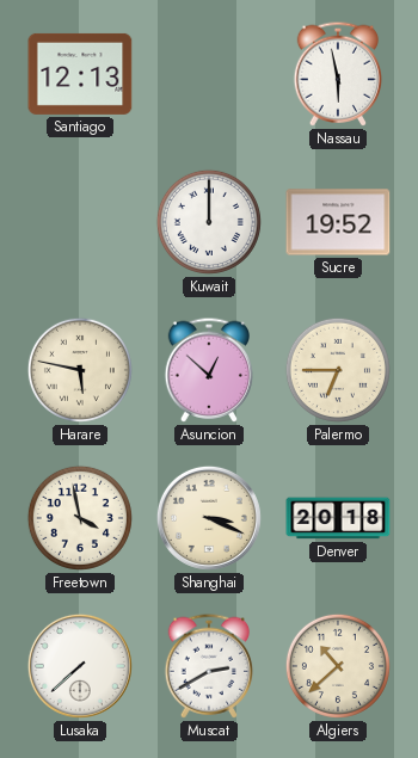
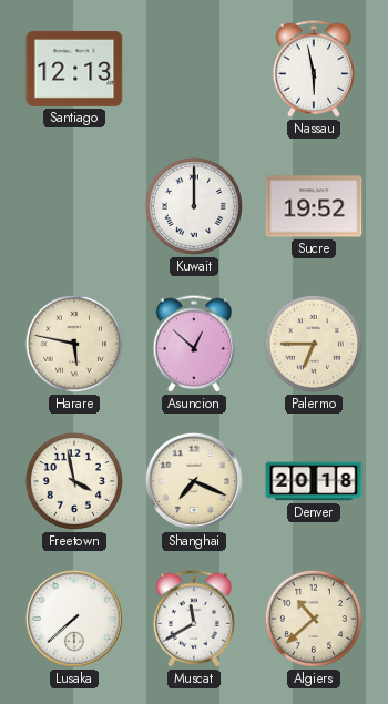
Shanghai: 3:19 -> 7:19 (194, 481)
Muscat: 2:40 -> 11:40 (194, 619)
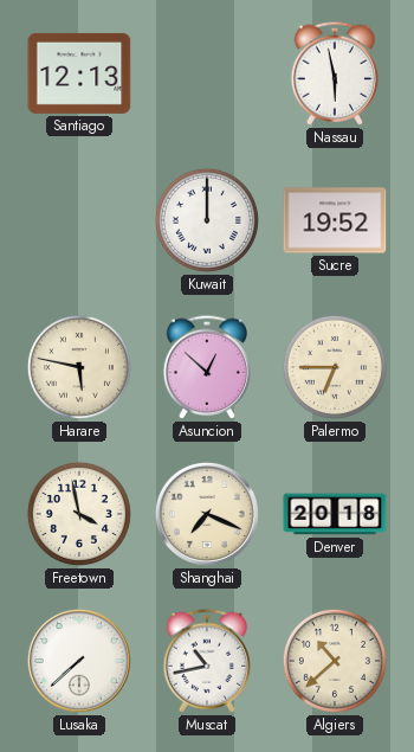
Muscat: 11:40 -> 10:43 (207, 661)
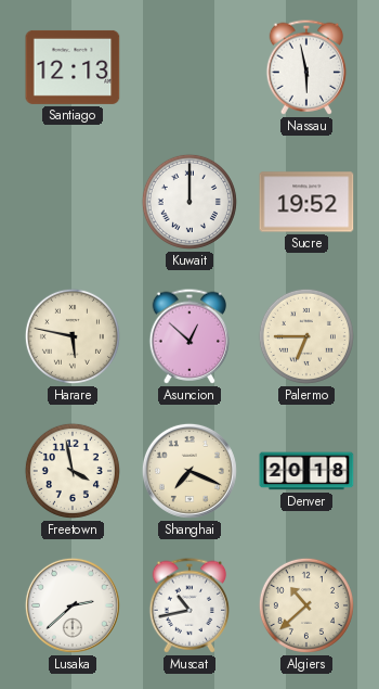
Lusaka: 7:38 -> 2:38 (73, 605)
